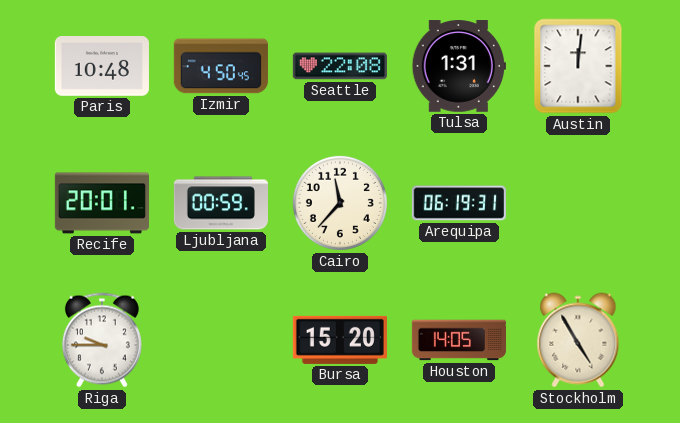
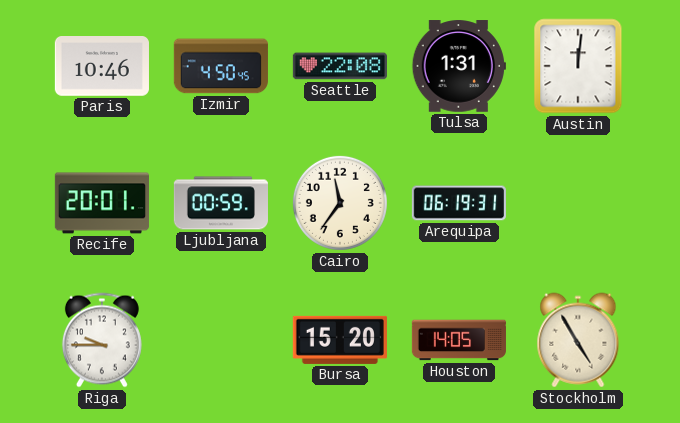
Paris: 10:48 -> 10:46 (102, 67)
Cairo: 11:37 -> 11:36 (340, 203)
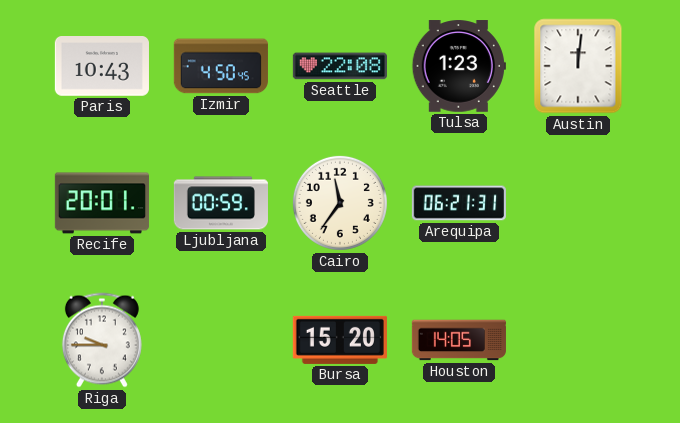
Paris: 10:46 -> 10:43 (102, 67)
Tulsa: 1:31 -> 1:23 (459, 66)
Arequipa: 06:19 -> 06:21 (459, 203)
Stockholm: 4:55 -> none (578, 340)
